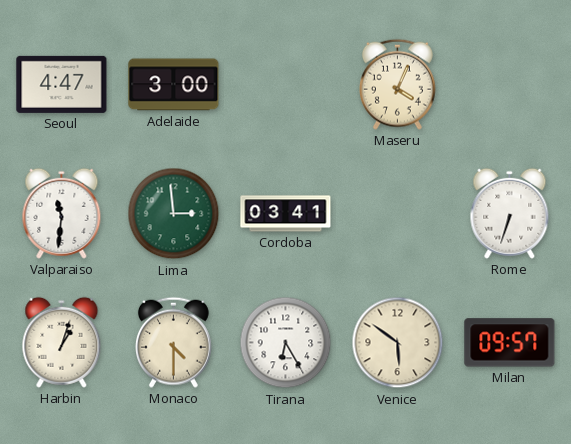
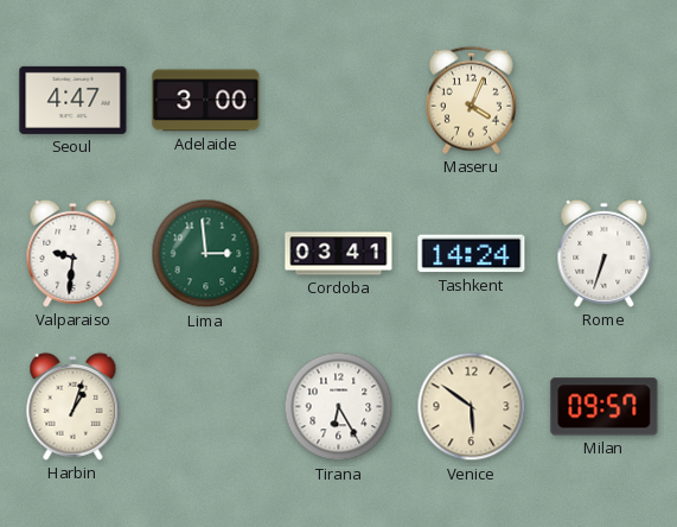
Valparaiso: 11:31 -> 9:31 (74, 253)
Tashkent: none -> 14:24 (472, 254)
Monaco: 4:30 -> none (173, 342)
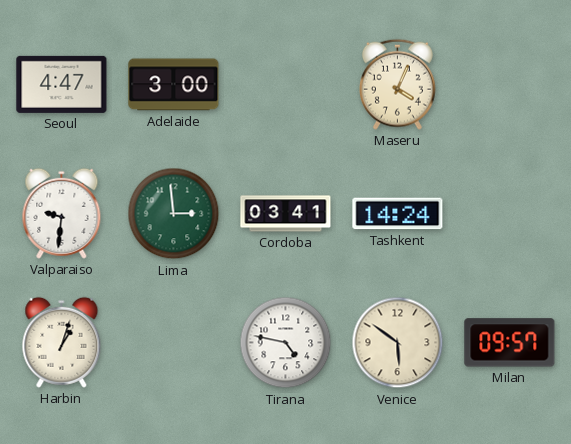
Rome: 6:33 -> none (605, 253)
Tirana: 6:25 -> 4:47 (286, 343)
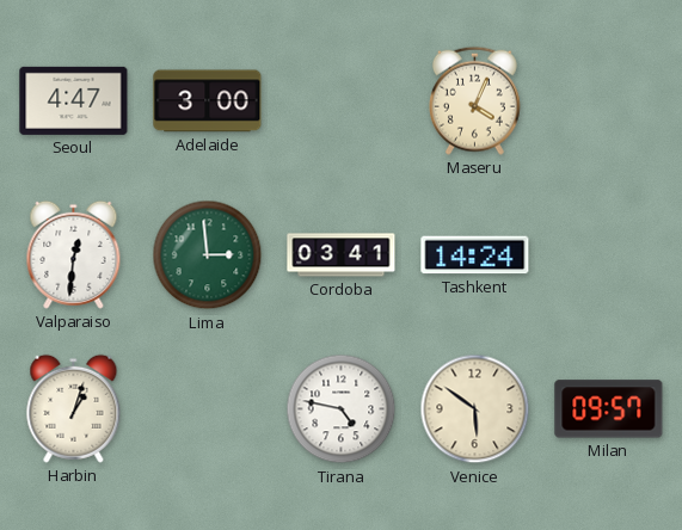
Valparaiso: 9:31 -> 12:31 (74, 254)
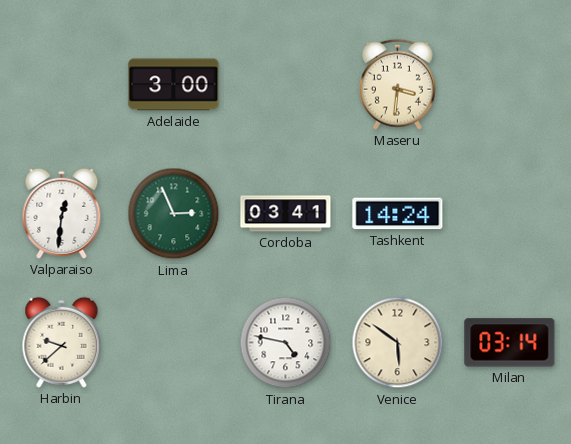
Seoul: 4:47 -> none (74, 100)
Maseru: 4:04 -> 3:31 (397, 84)
Lima: 2:59 -> 2:56 (174, 214)
Harbin: 1:03 -> 9:38 (62, 342)
Milan: 09:57 -> 03:14 (510, 343)
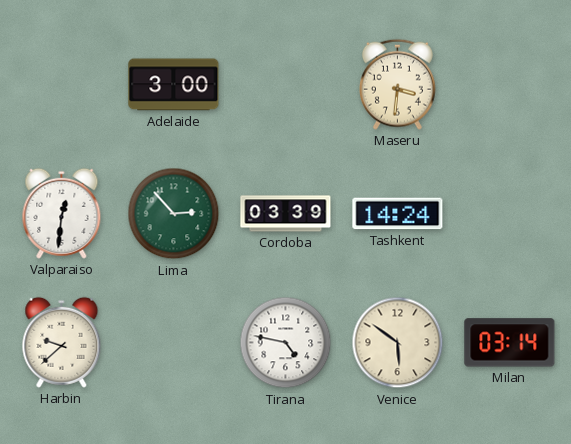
Lima: 2:56 -> 2:53 (174, 214)
Cordoba: 03:41 -> 03:39 (286, 214)
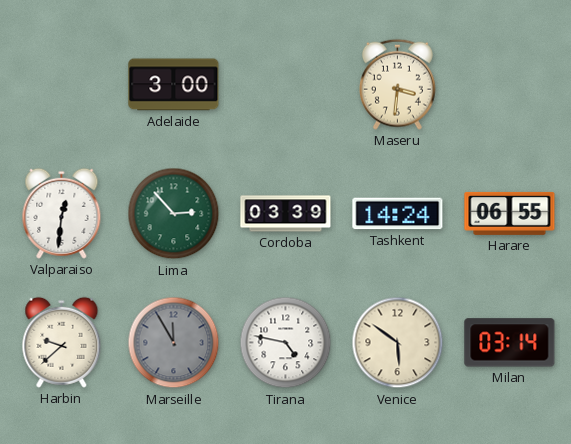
Harare: none -> 06:55 (510, 213)
Marseille: none -> 11:55 (174, 343)
